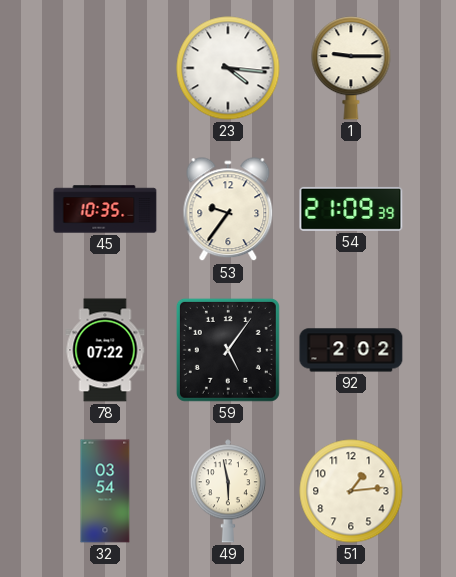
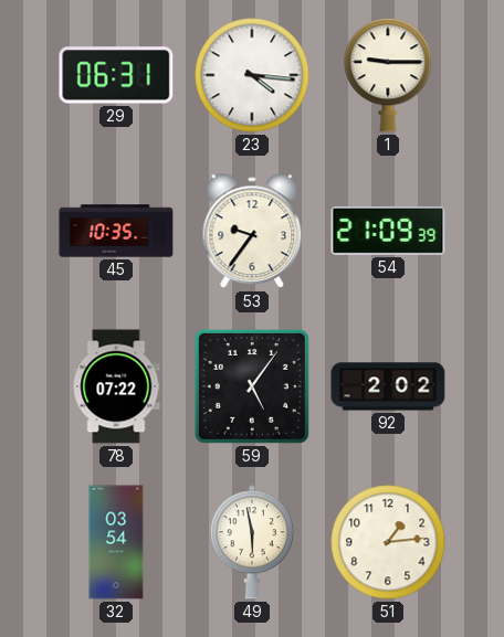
29: none -> 06:31 (116, 75)
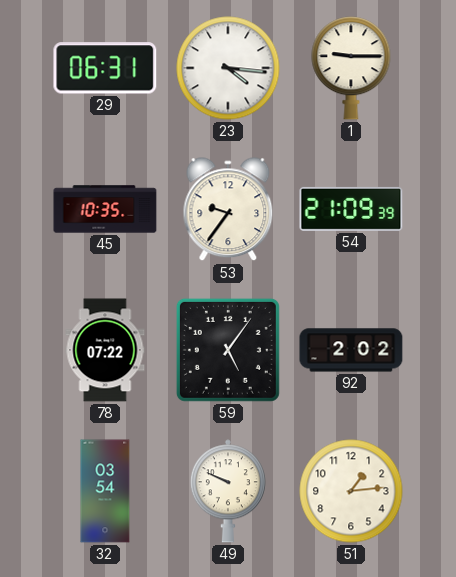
49: 5:58 -> 9:49 (228, 491)
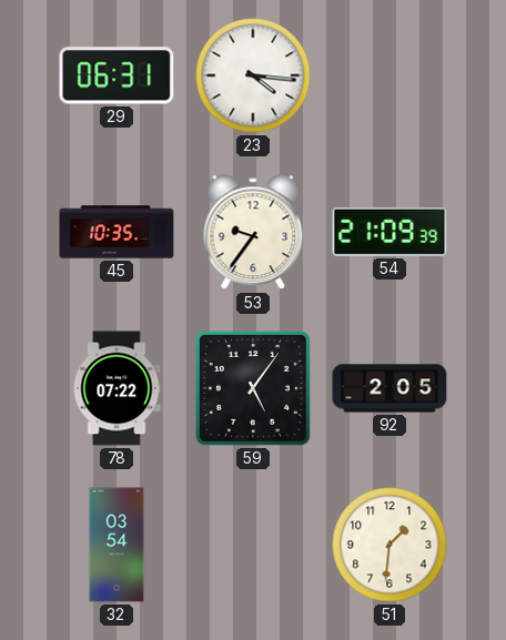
1: 9:15 -> none (351, 68)
92: 2:02 -> 2:05 (389, 388)
49: 9:49 -> none (228, 491)
51: 1:14 -> 1:31 (389, 545)
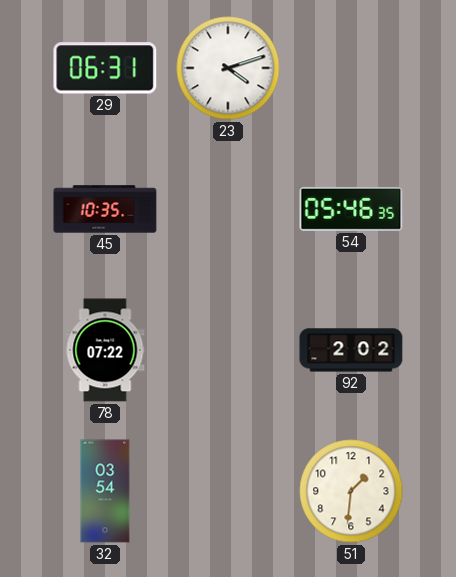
23: 4:16 -> 4:12 (228, 68)
53: 9:36 -> none (253, 233)
54: 21:09 -> 05:46 (351, 209)
59: 5:06 -> none (253, 388)
92: 2:05 -> 2:02 (351, 350)
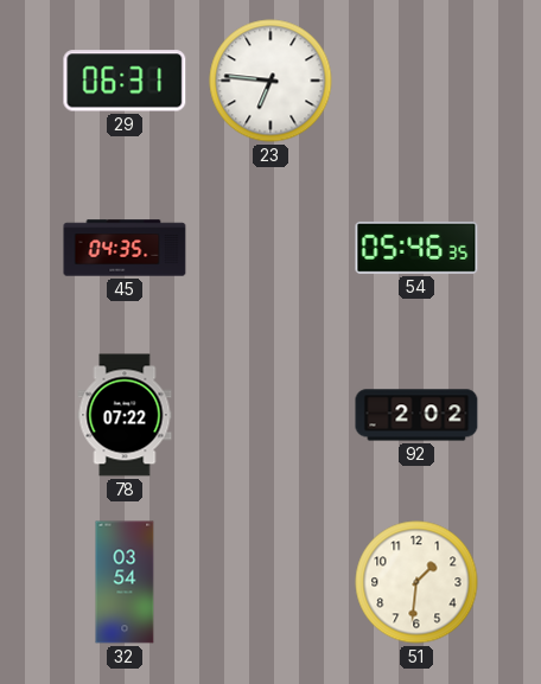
23: 4:12 -> 6:46 (270, 81)
45: 10:35 -> 04:35 (125, 248)
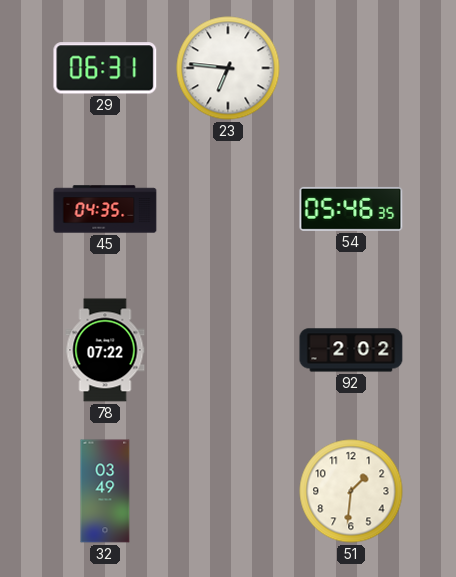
32: 03:54 -> 03:49 (105, 491)
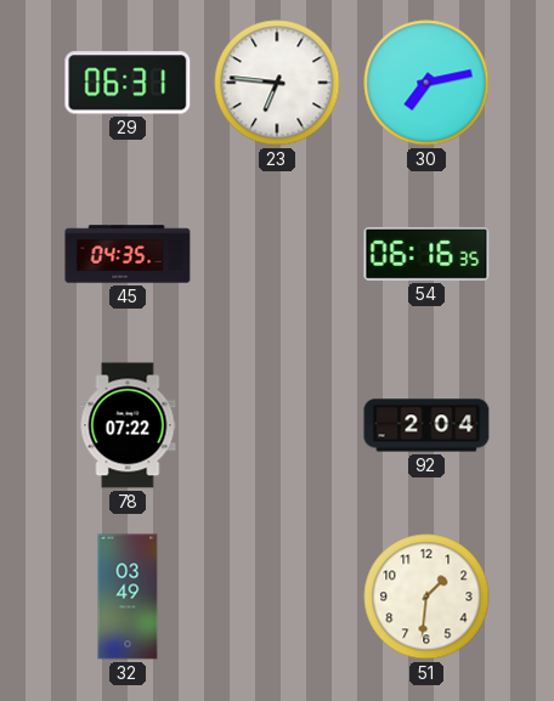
30: none -> 7:13 (426, 83)
54: 05:46 -> 06:16 (426, 254)
92: 2:02 -> 2:04 (426, 425)
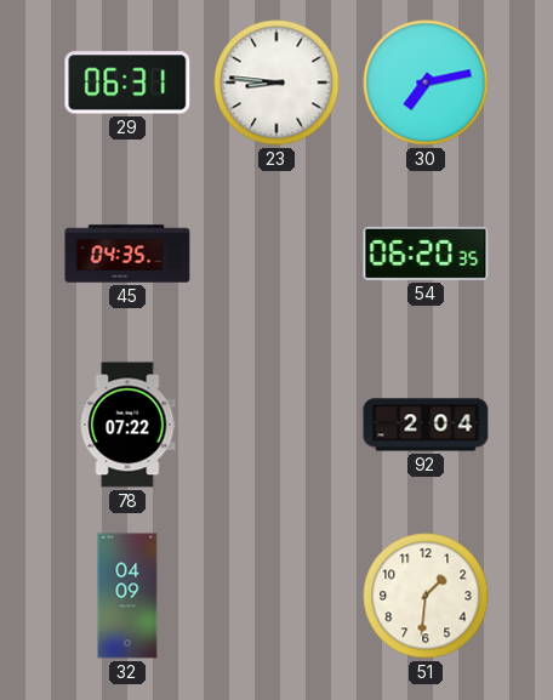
23: 6:46 -> 8:46 (276, 82)
54: 06:16 -> 06:20 (426, 254)
32: 03:49 -> 04:09 (127, 596)
